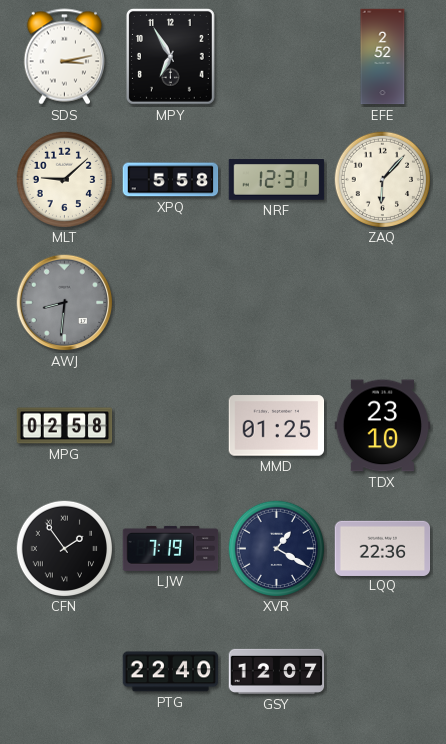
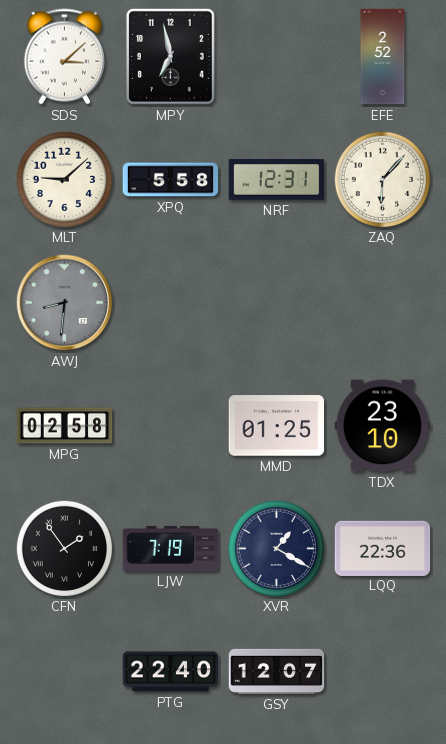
SDS: 3:13 -> 3:08 (64, 57)
MPY: 6:55 -> 6:58 (170, 56)
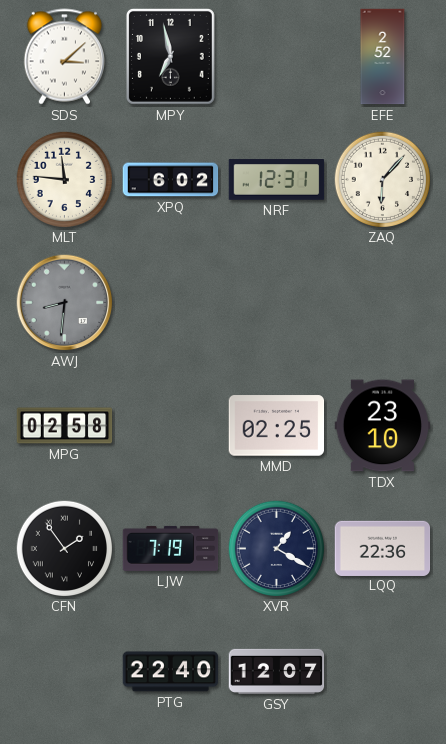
MLT: 9:08 -> 11:46 (64, 179)
XPQ: 5:58 -> 6:02 (171, 180)
MMD: 01:25 -> 02:25 (277, 426)
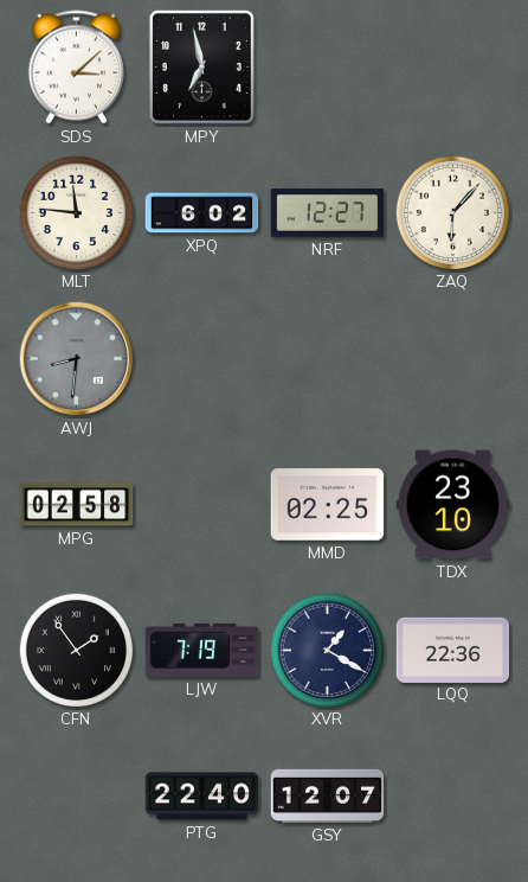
EFE: 2:52 -> none (383, 57)
NRF: 12:31 -> 12:27 (328, 213)
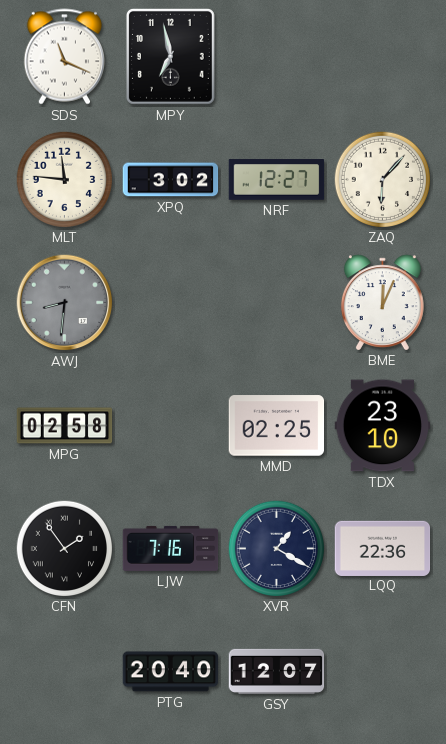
SDS: 3:08 -> 11:19 (64, 57)
XPQ: 6:02 -> 3:02 (171, 180)
BME: none -> 12:04 (382, 302)
LJW: 7:19 -> 7:16 (171, 548)
PTG: 22:40 -> 20:40 (171, 672)
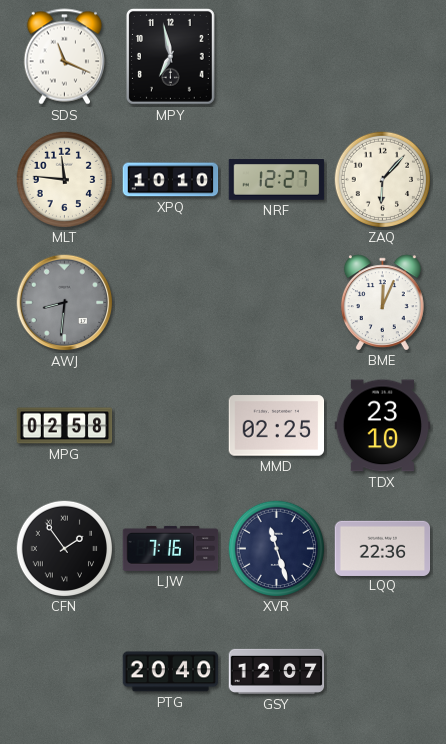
XPQ: 3:02 -> 10:10 (171, 180)
XVR: 1:20 -> 11:27 (276, 548)
